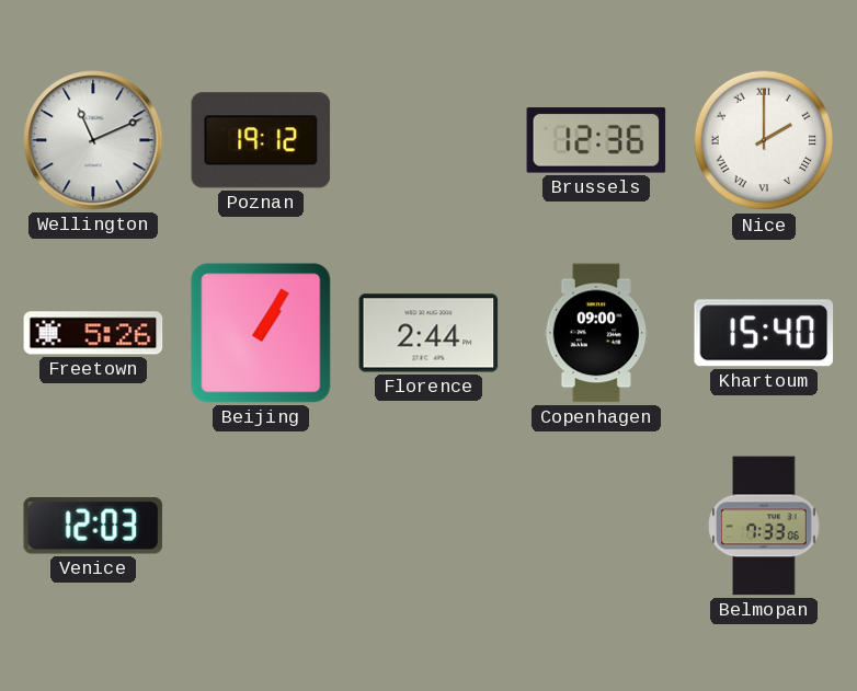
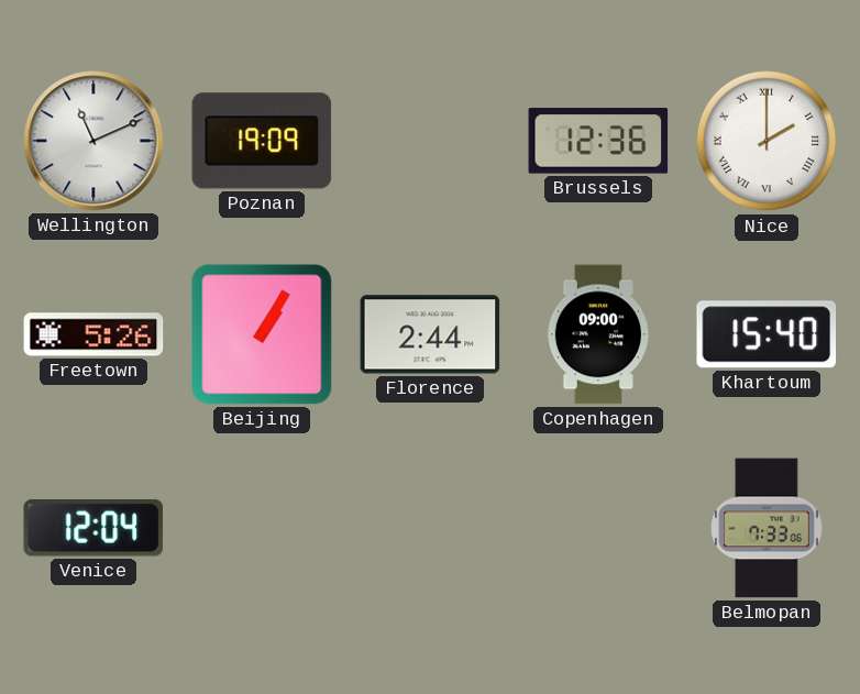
Poznan: 19:12 -> 19:09 (262, 141)
Venice: 12:03 -> 12:04 (93, 529)
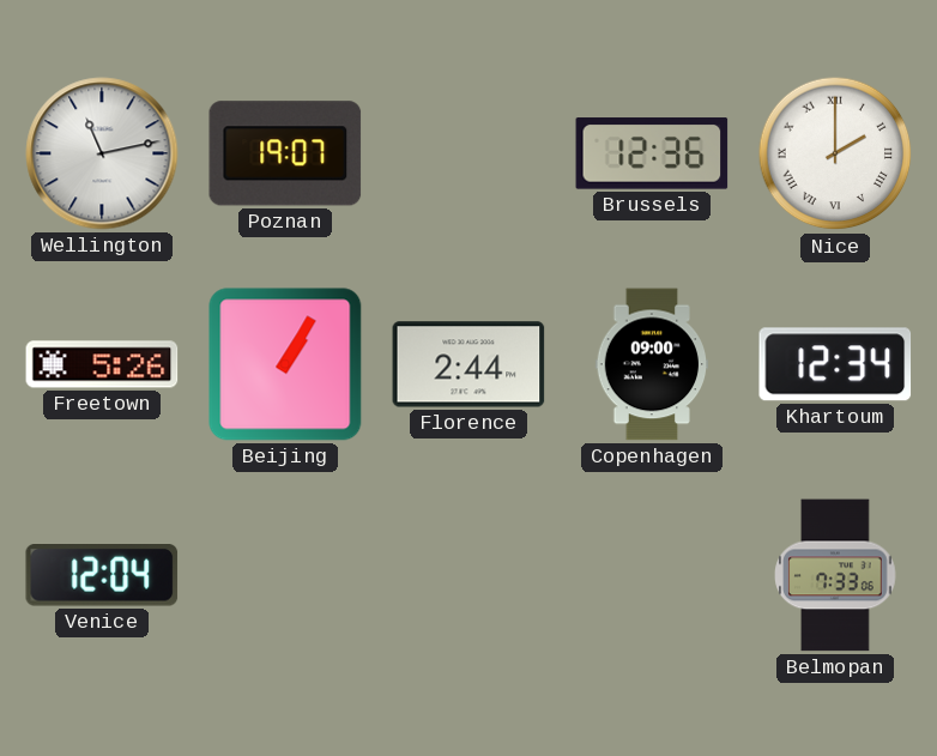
Wellington: 11:11 -> 11:13 (102, 153)
Poznan: 19:09 -> 19:07 (285, 153)
Khartoum: 15:40 -> 12:34 (835, 364)
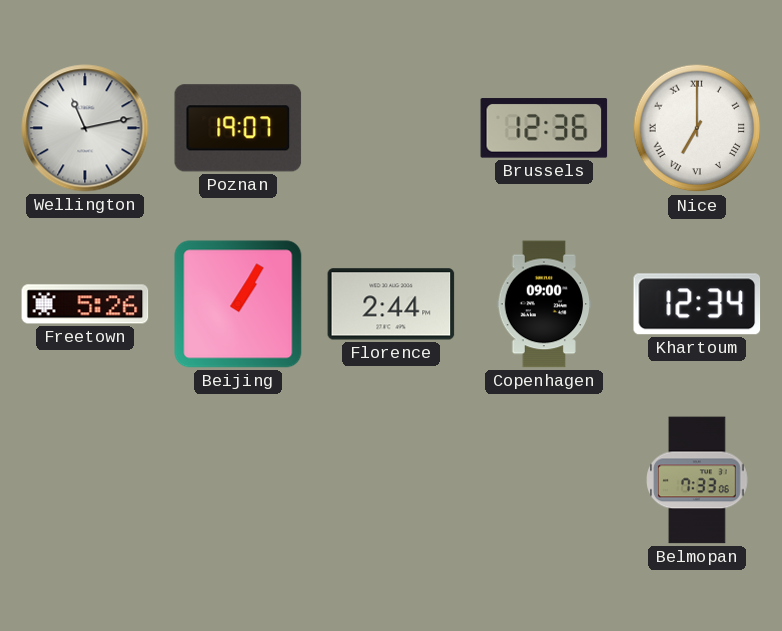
Nice: 2:00 -> 7:00 (697, 128)
Venice: 12:04 -> none (102, 576)
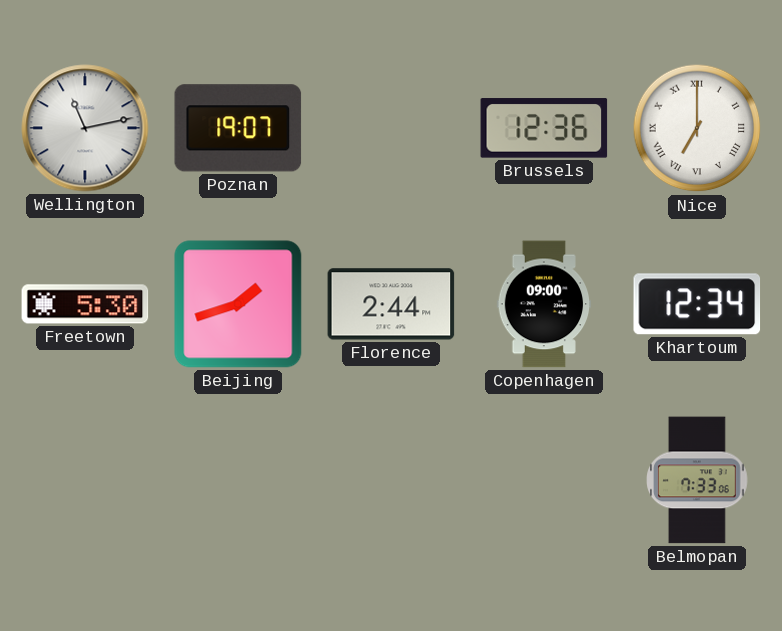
Freetown: 5:26 -> 5:30 (85, 304)
Beijing: 1:05 -> 1:42 (238, 304)
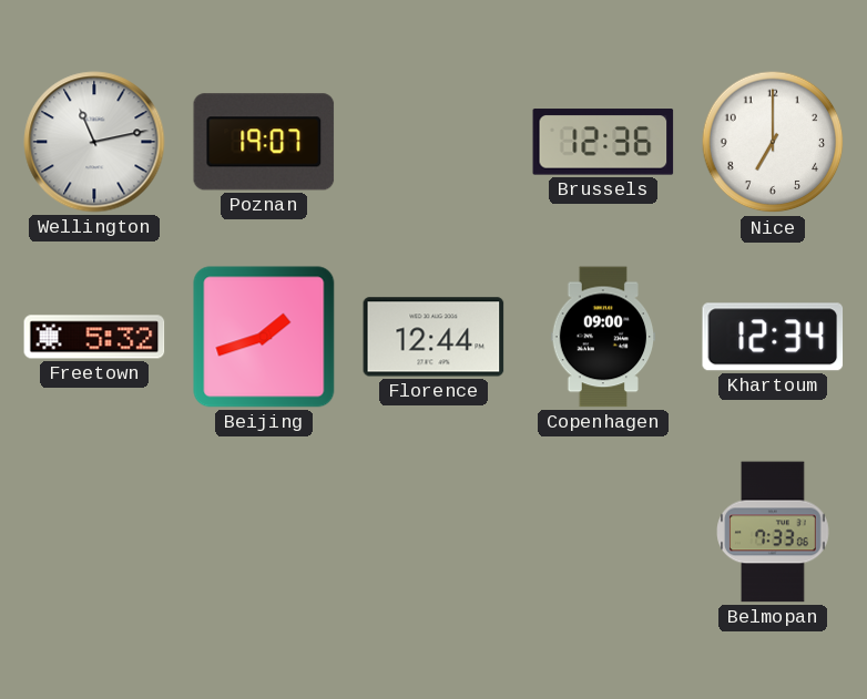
Nice numerals: Roman -> Arabic (773, 142)
Freetown: 5:30 -> 5:32 (94, 337)
Florence: 2:44 -> 12:44 (433, 337)
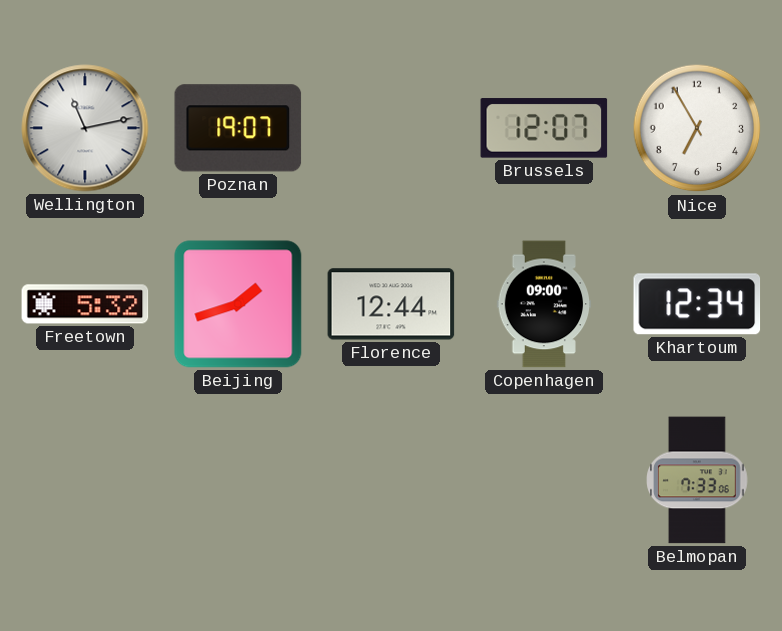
Brussels: 12:36 -> 12:07 (544, 128)
Nice: 7:00 -> 6:55 (697, 128)
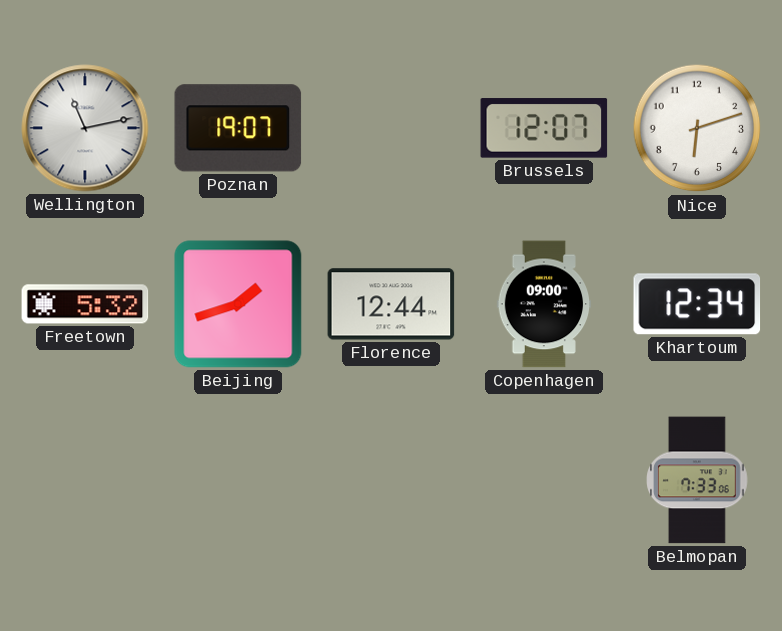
Nice: 6:55 -> 6:12 (697, 128)
